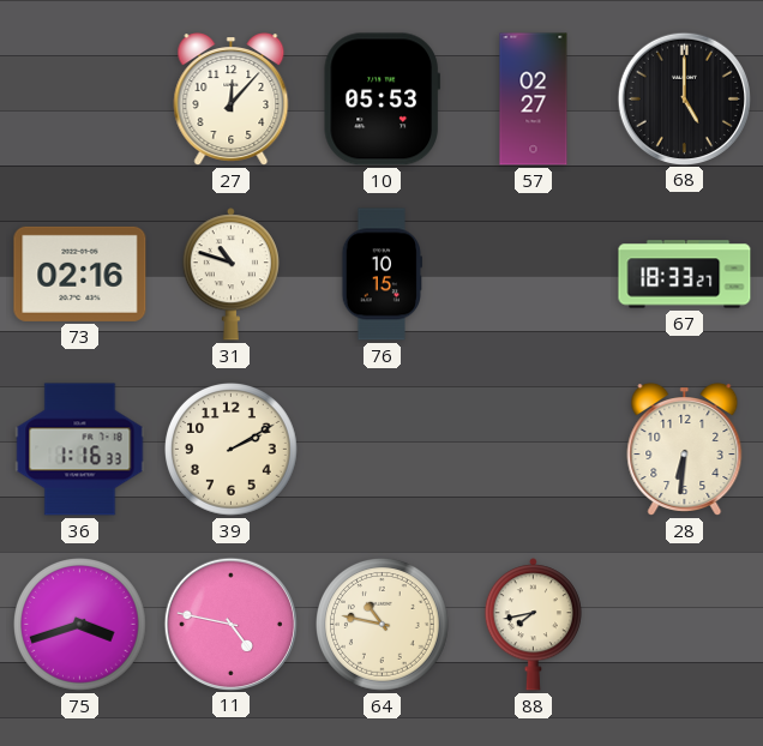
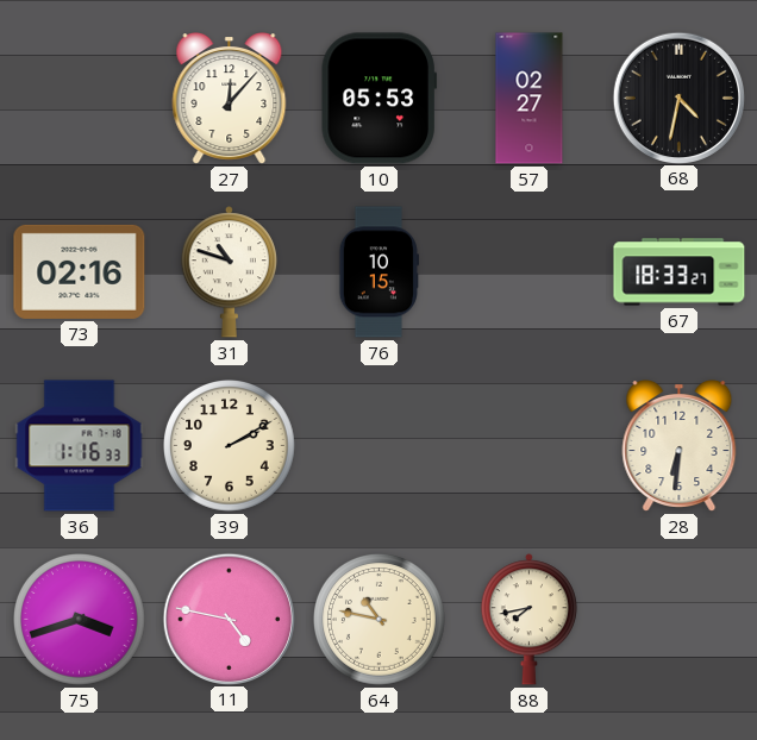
68: 5:00 -> 4:32 (678, 98)
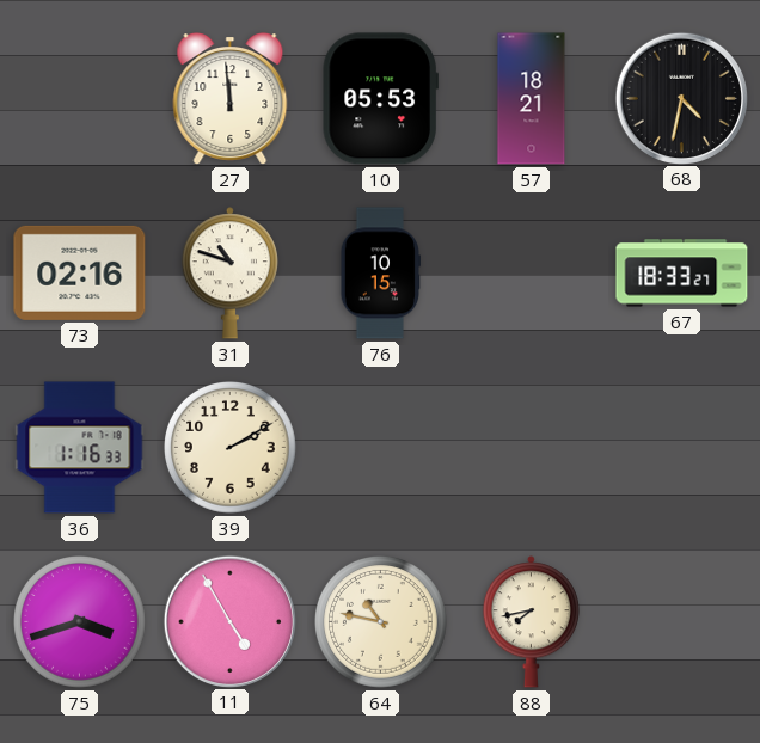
27: 12:07 -> 11:59 (231, 99)
57: 02:27 -> 18:21 (532, 99)
28: 6:31 -> none (680, 446)
11: 4:47 -> 4:55 (229, 621)
